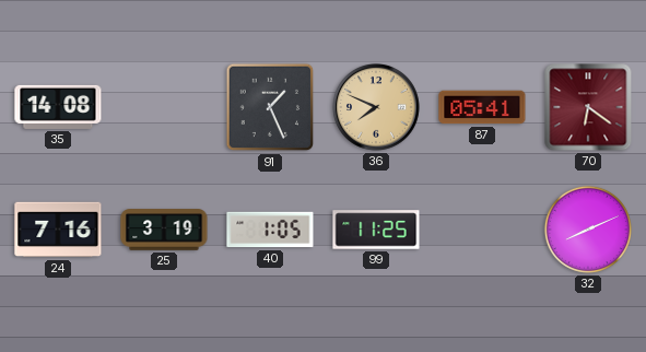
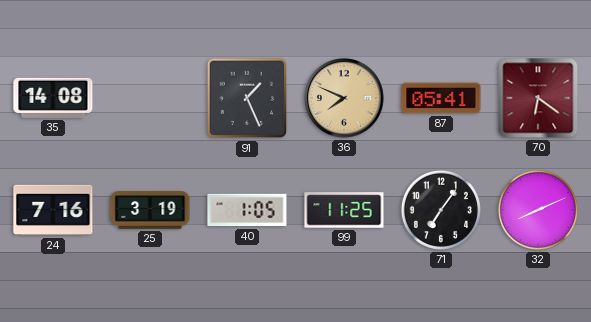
71: none -> 7:06 (441, 210)
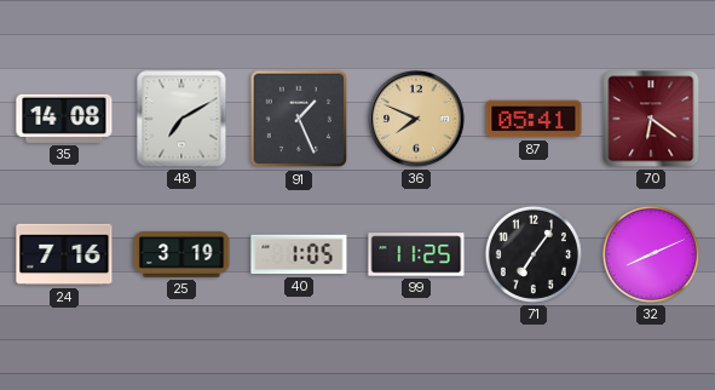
48: none -> 7:10 (181, 119)
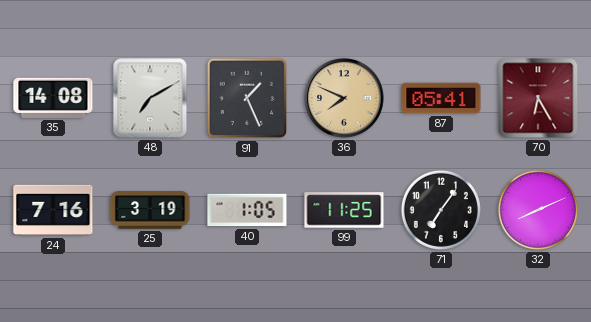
70: 6:21 -> 6:25 (538, 98)
